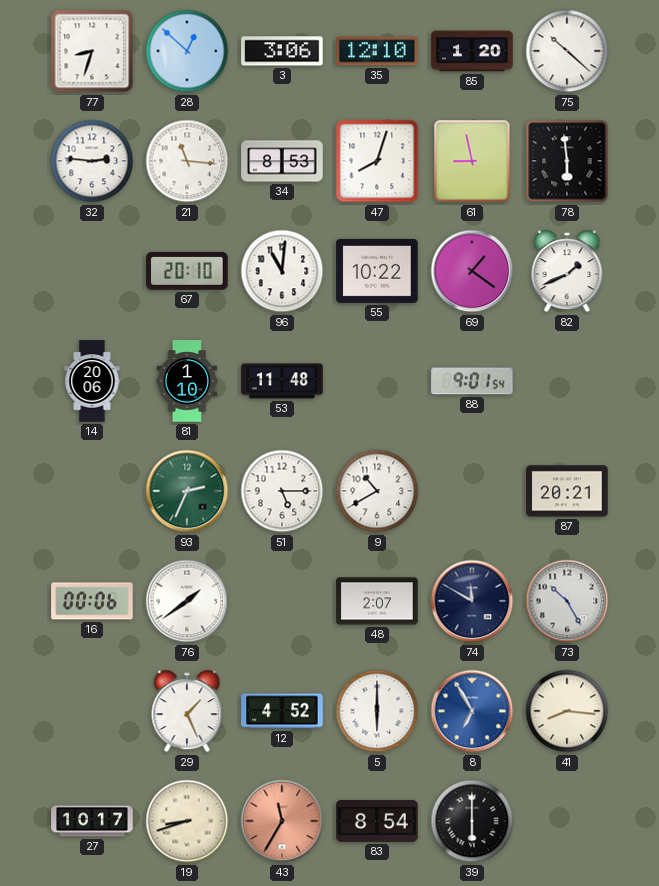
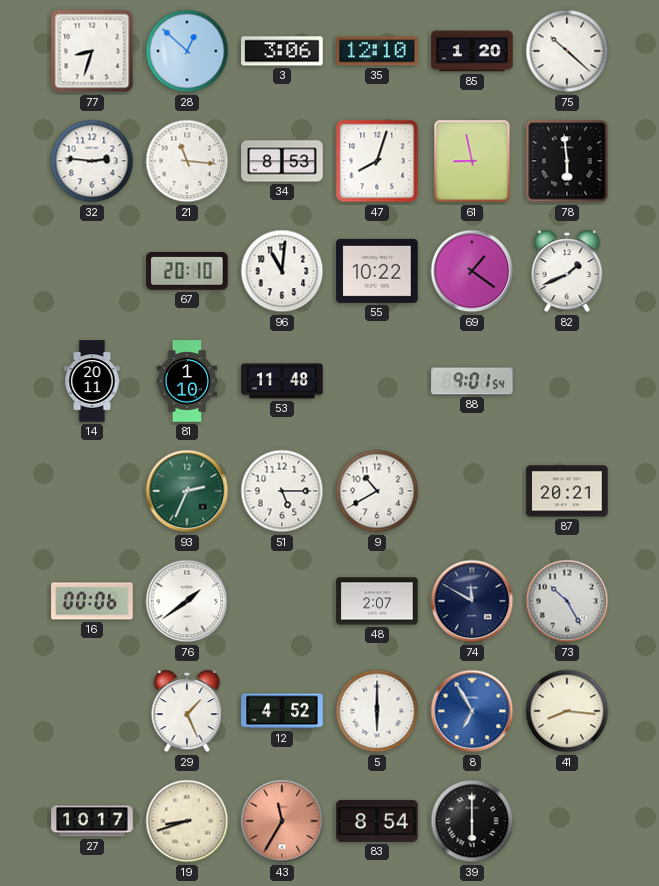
14: 20:06 -> 20:11 (92, 381)
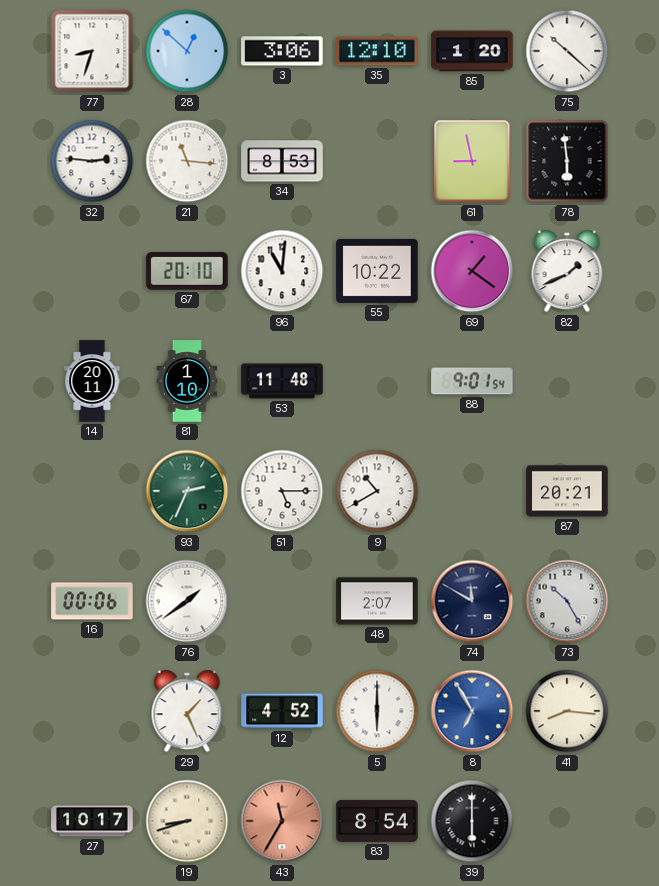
47: 8:03 -> none (377, 161)
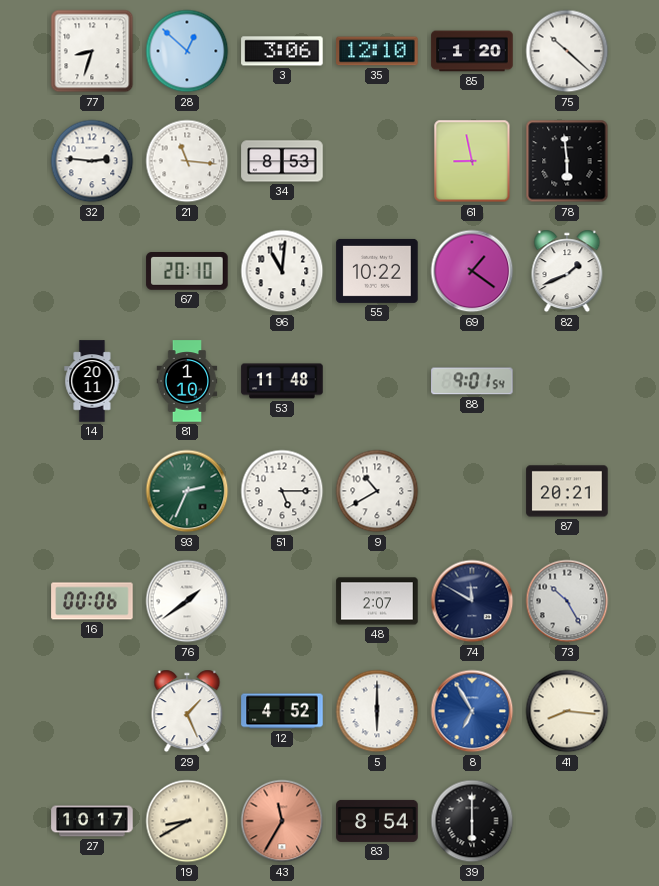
19: 8:42 -> 8:40 (187, 821)
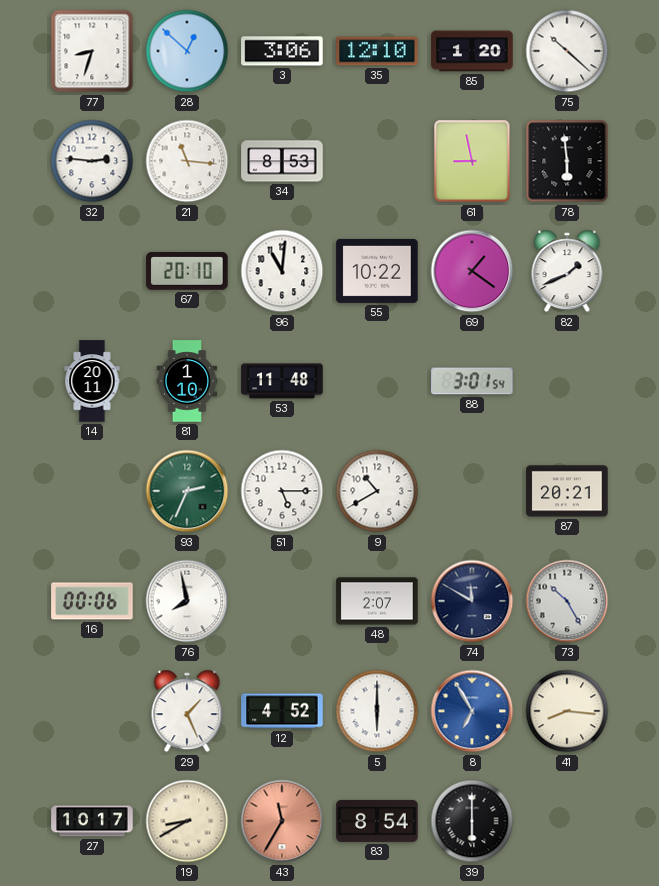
88: 9:01 -> 3:01 (472, 381)
76: 1:39 -> 7:58 (187, 601)
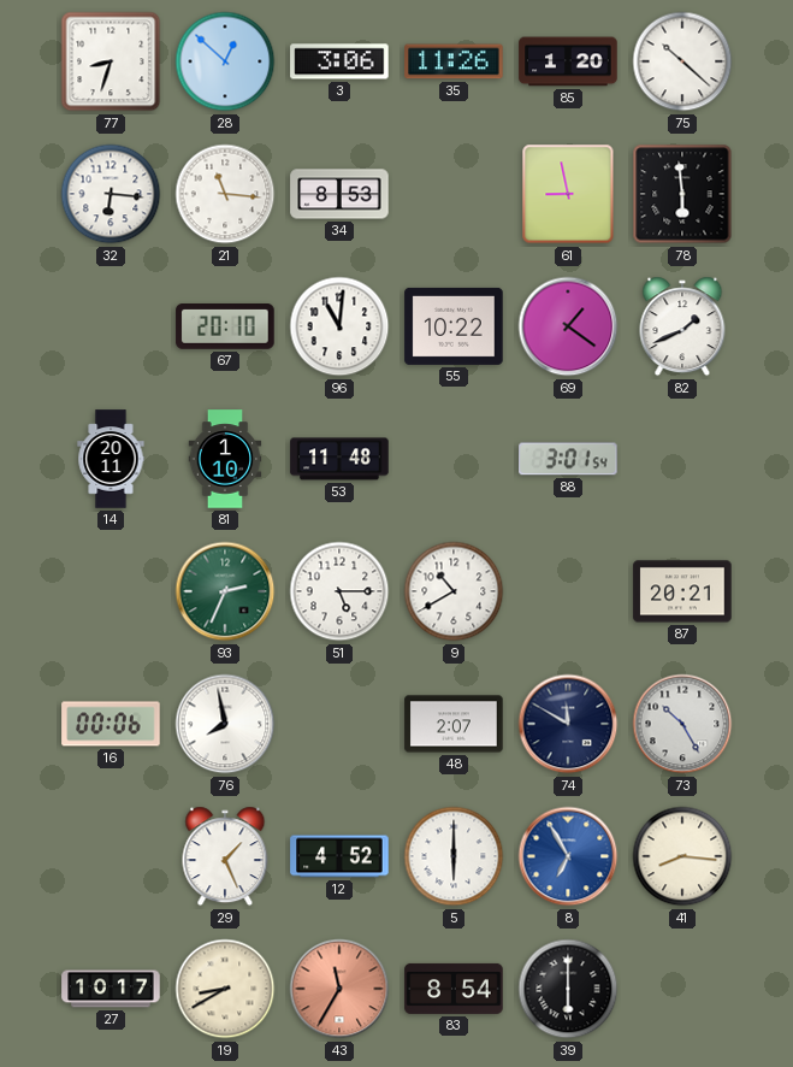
35: 12:10 -> 11:26 (454, 61)
32: 2:46 -> 6:16 (111, 194)
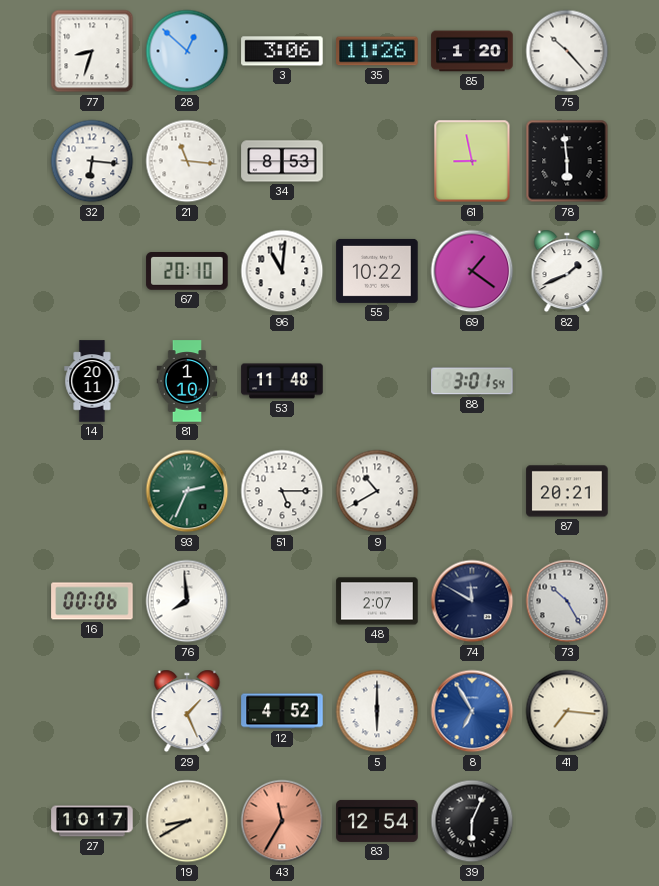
75: 10:22 -> 10:23 (567, 51)
76: 7:58 -> 7:59 (187, 601)
41: 8:16 -> 7:16 (567, 711)
83: 8:54 -> 12:54 (377, 821)
39: 6:00 -> 6:04 (472, 821)
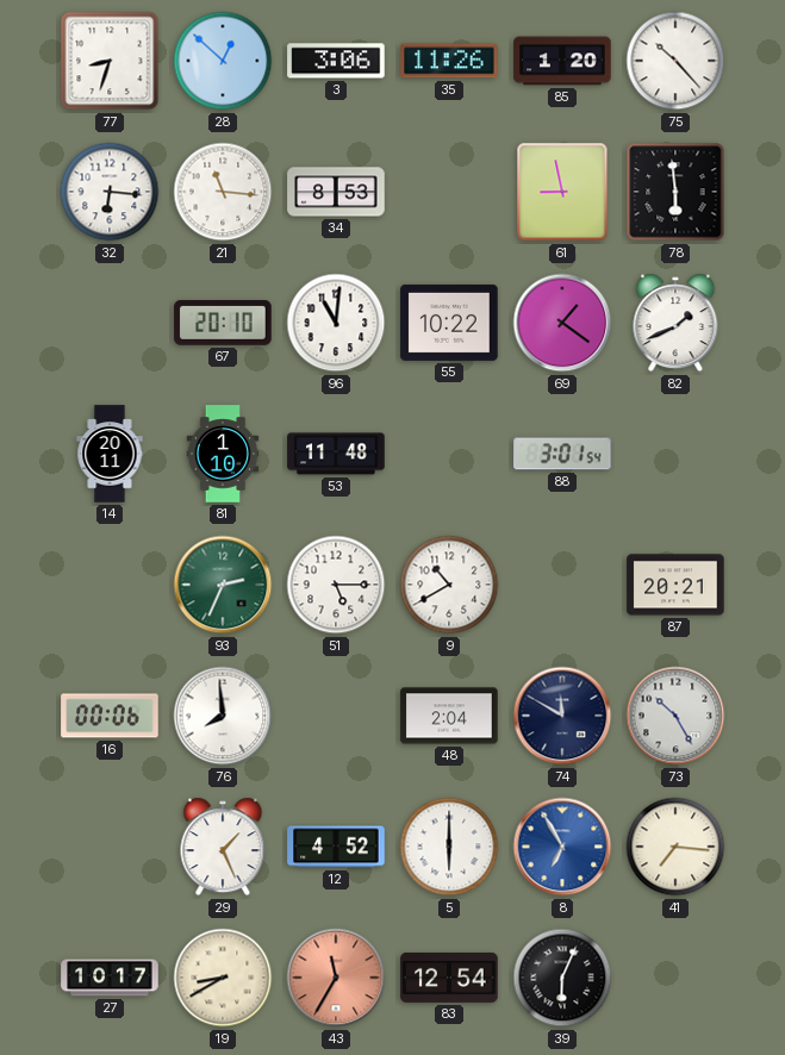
48: 2:07 -> 2:04 (449, 716)
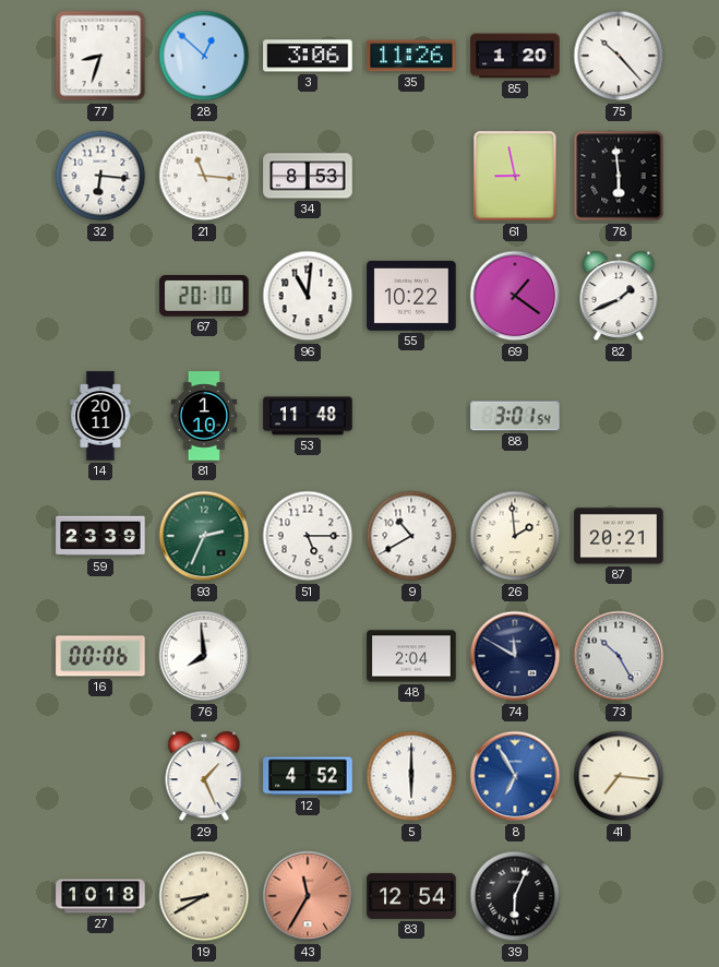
59: none -> 23:39 (100, 536)
26: none -> 1:59 (515, 536)
27: 10:17 -> 10:18 (100, 896)
